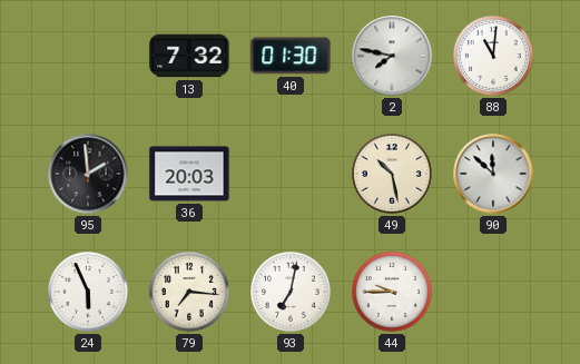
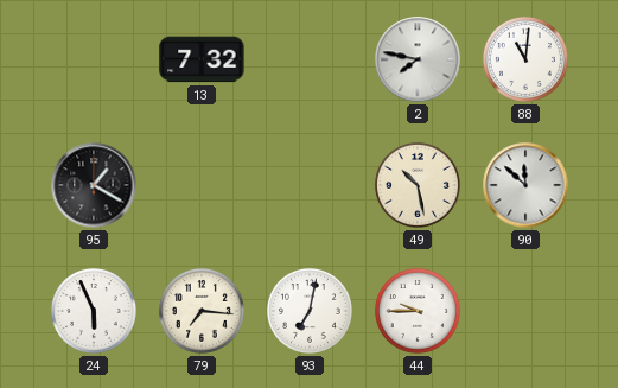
40: 01:30 -> none (291, 56)
95: 1:59 -> 1:20 (94, 185)
36: 20:03 -> none (189, 174)
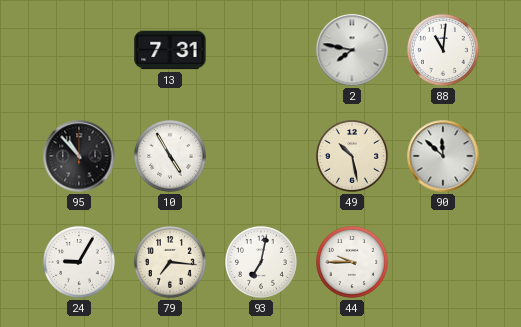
13: 7:32 -> 7:31 (170, 50)
95: 1:20 -> 10:53 (79, 156)
10: none -> 4:55 (170, 156)
24: 5:56 -> 9:05 (79, 262)
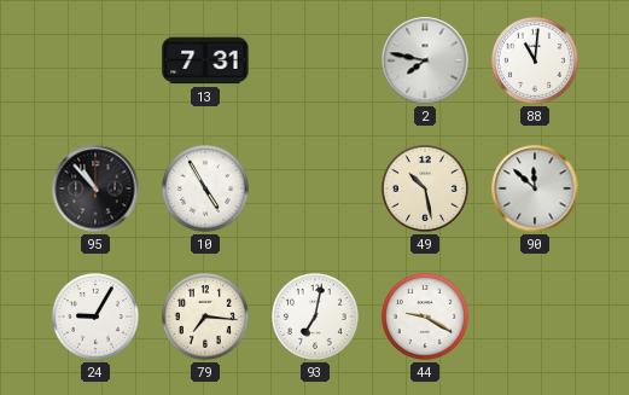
44: 9:45 -> 9:20 (425, 316)
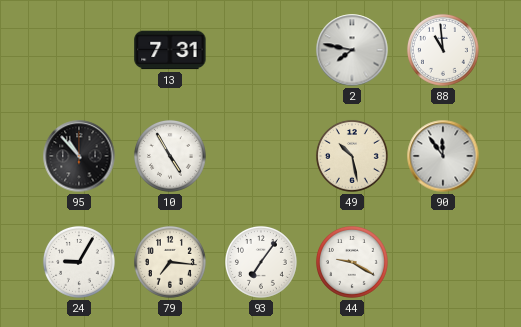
88: 11:01 -> 10:59 (443, 50)
90: 11:52 -> 11:54 (443, 156)
93: 7:02 -> 7:06 (261, 262)
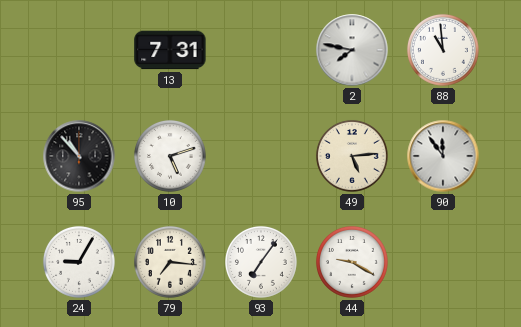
10: 4:55 -> 5:12 (170, 156)
49: 10:28 -> 5:14 (352, 156)
